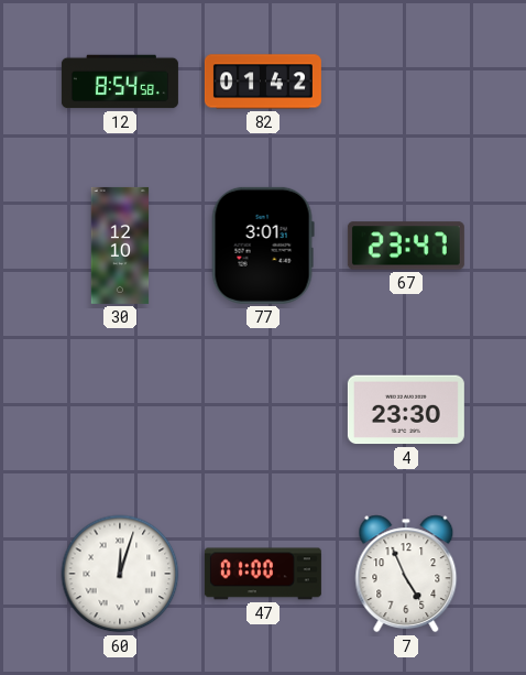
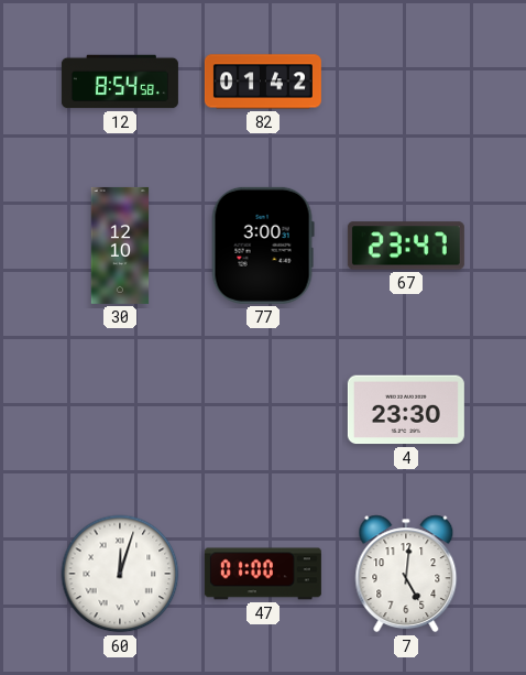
77: 3:01 -> 3:00 (263, 246)
7: 4:56 -> 5:01 (406, 574)
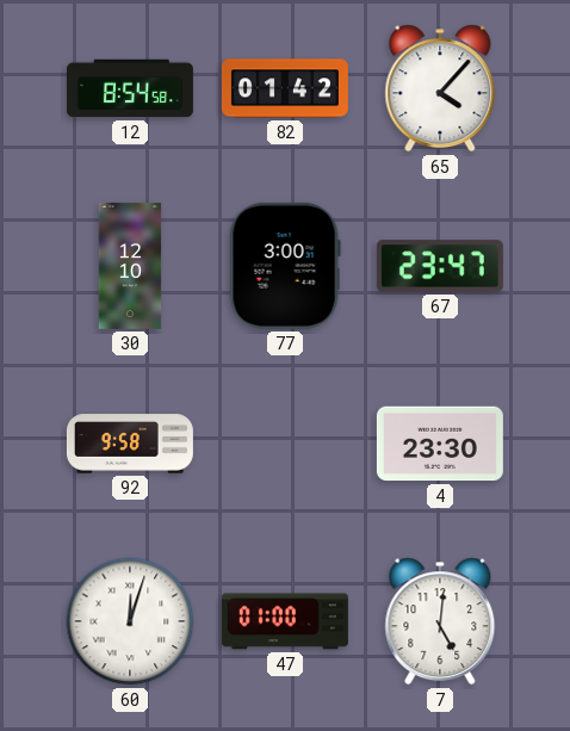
65: none -> 4:07 (440, 88)
92: none -> 9:58 (130, 444)
